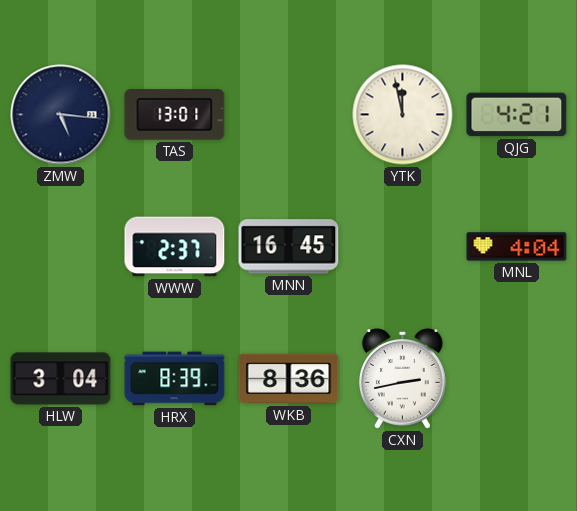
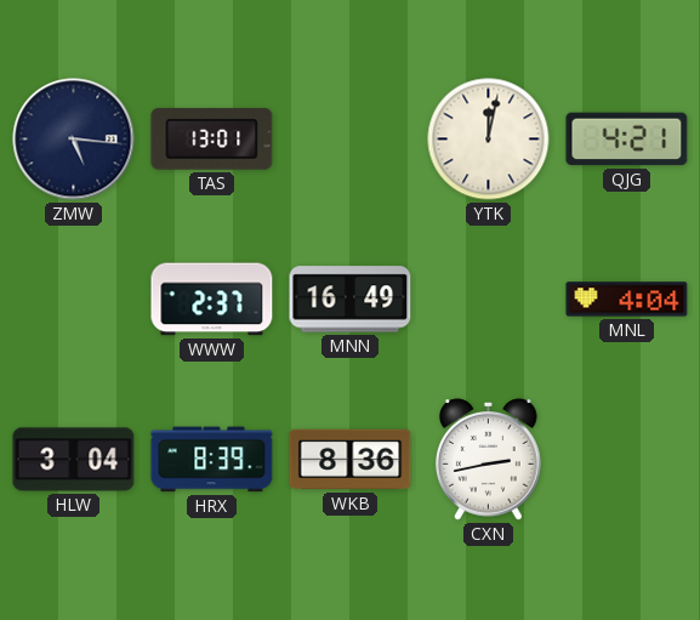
YTK: 11:58 -> 12:02 (489, 140)
MNN: 16:45 -> 16:49 (351, 300)
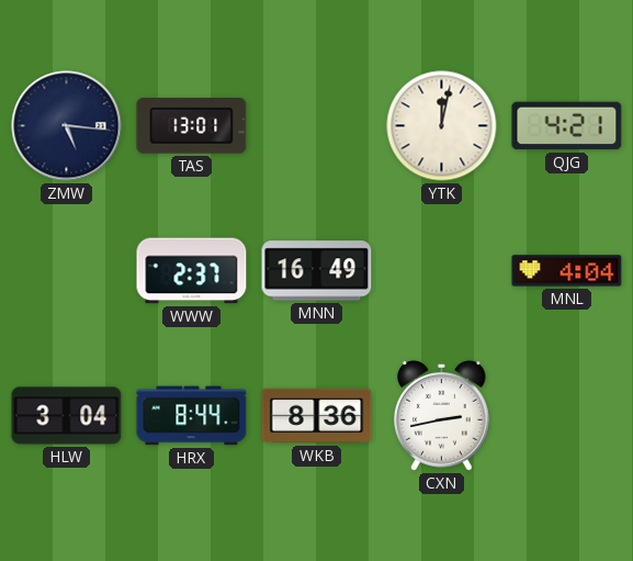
HRX: 8:39 -> 8:44 (192, 416)
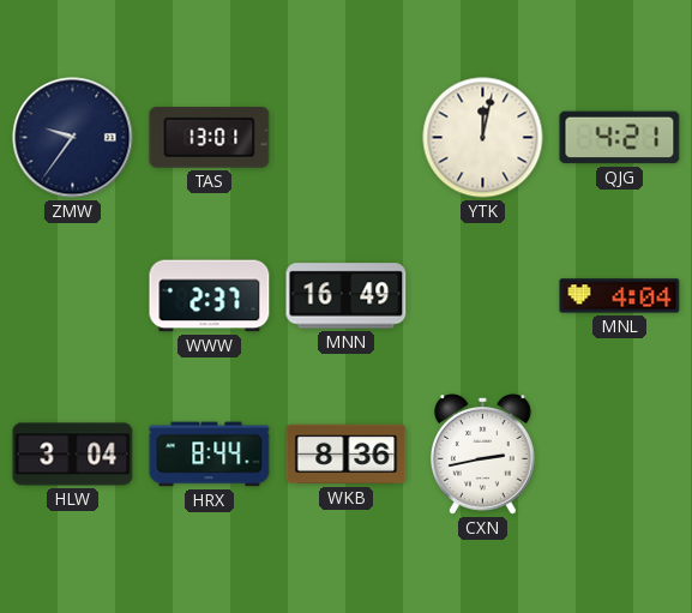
ZMW: 5:16 -> 9:36 (73, 138)
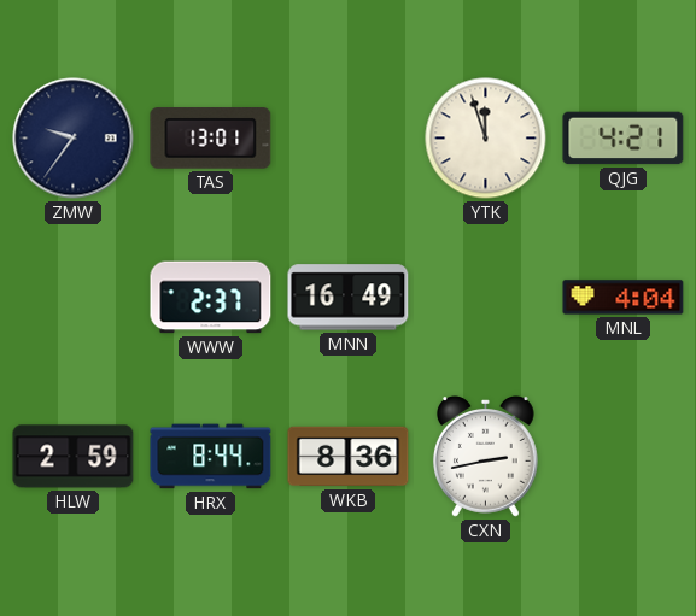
YTK: 12:02 -> 11:57 (486, 139)
HLW: 3:04 -> 2:59 (74, 457)
